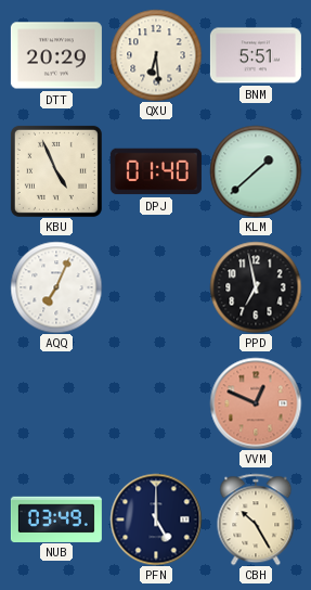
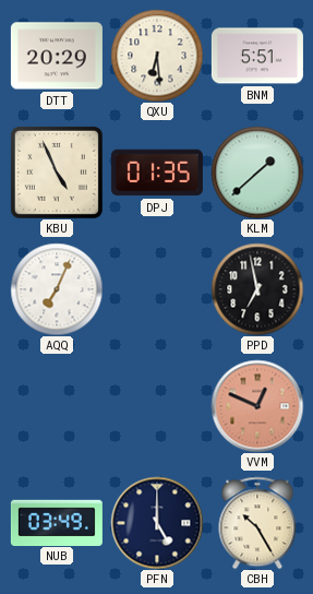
DPJ: 01:40 -> 01:35 (157, 173)
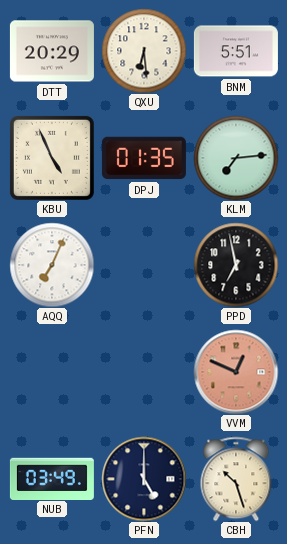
KLM: 1:38 -> 7:14 (236, 158)
CBH: 10:25 -> 10:27 (236, 479)
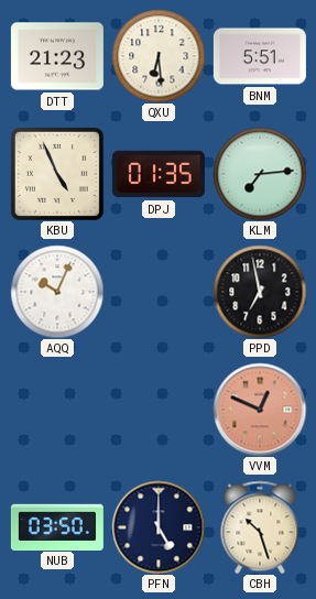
DTT: 20:29 -> 21:23 (57, 56)
AQQ: 7:04 -> 10:04 (57, 292)
NUB: 03:49 -> 03:50 (57, 526)
